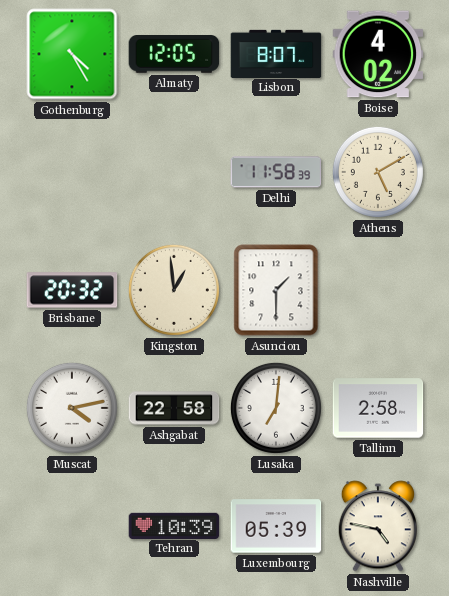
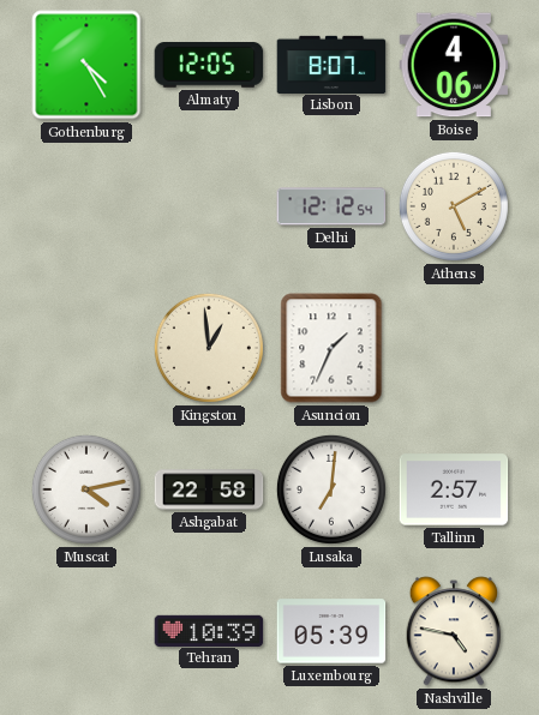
Boise: 4:02 -> 4:06 (454, 65)
Delhi: 11:58 -> 12:12 (331, 206)
Brisbane: 20:32 -> none (72, 290)
Asuncion: 1:30 -> 1:34 (331, 348)
Tallinn: 2:58 -> 2:57 (454, 489)
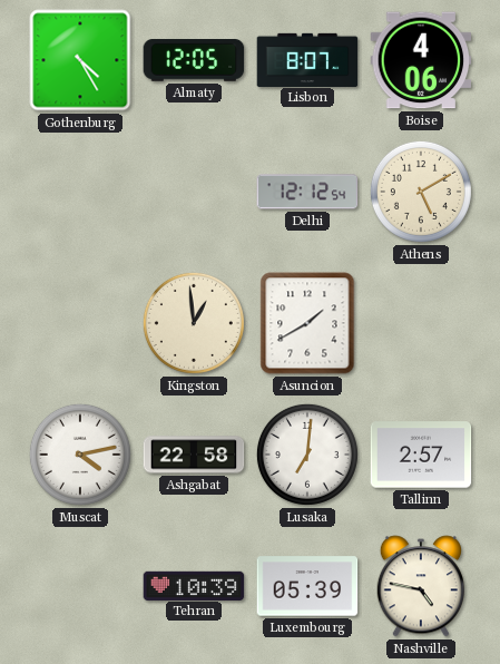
Asuncion: 1:34 -> 1:40 (307, 323)
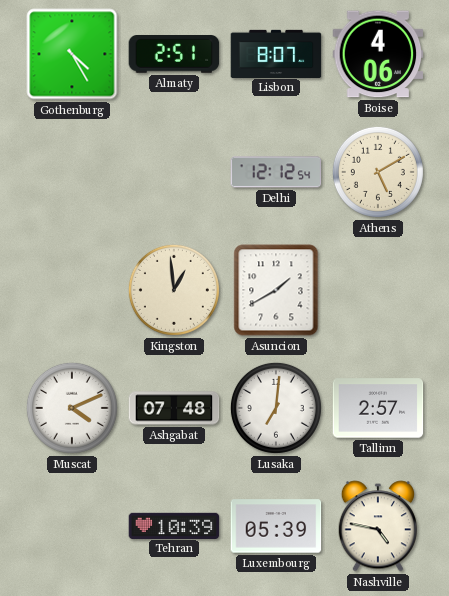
Almaty: 12:05 -> 2:51 (174, 55)
Muscat: 4:13 -> 4:11 (72, 408)
Ashgabat: 22:58 -> 07:48 (174, 408)
